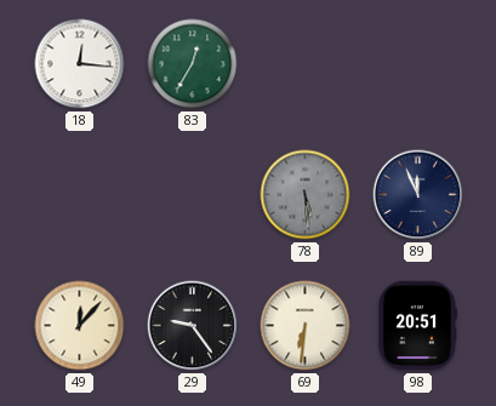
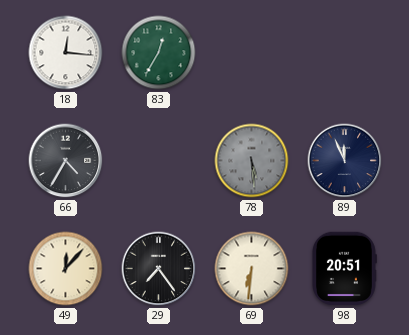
66: none -> 4:35 (66, 161)
29: 9:24 -> 7:24 (159, 269)
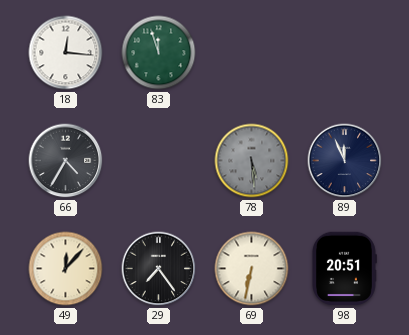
83: 12:35 -> 11:57 (159, 53)
69: 6:31 -> 6:32 (252, 269)
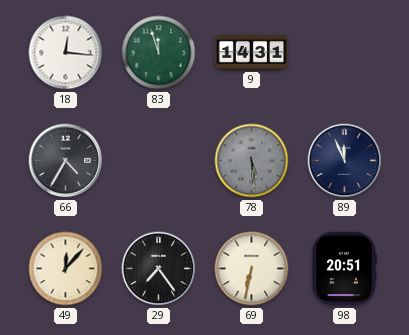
9: none -> 14:31 (252, 52)
